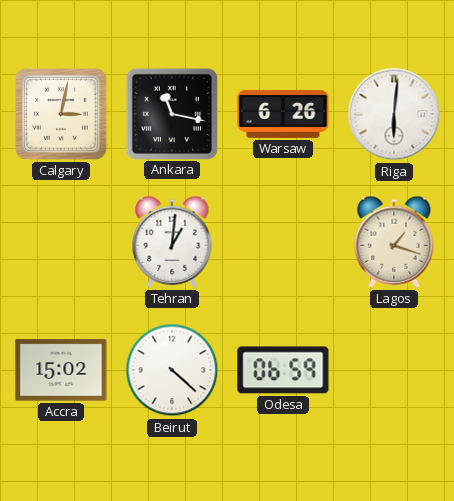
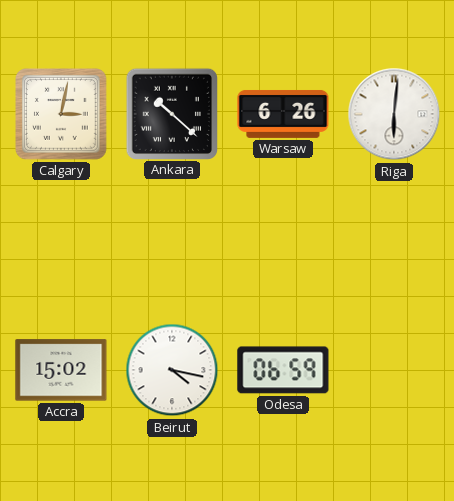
Ankara: 11:17 -> 10:22 (171, 113)
Tehran: 1:01 -> none (172, 242)
Lagos: 1:18 -> none (394, 242)
Beirut: 4:22 -> 4:17 (172, 370)
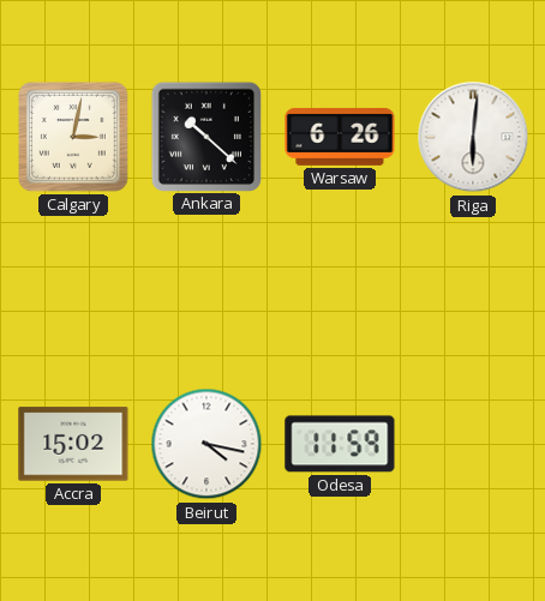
Odesa: 06:59 -> 11:59 (340, 444)
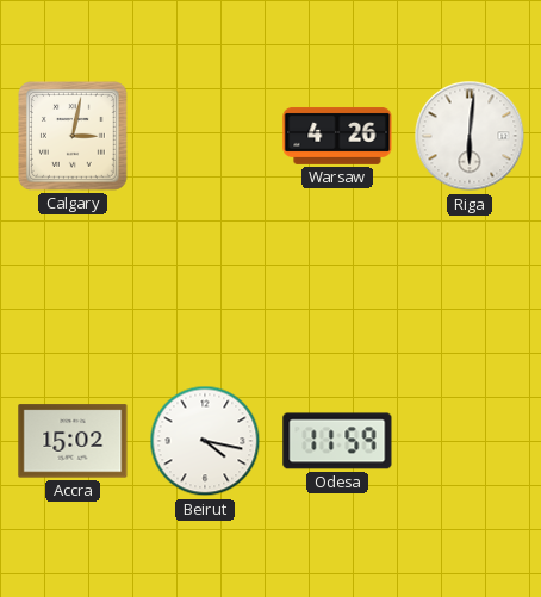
Ankara: 10:22 -> none (205, 136)
Warsaw: 6:26 -> 4:26 (337, 136)
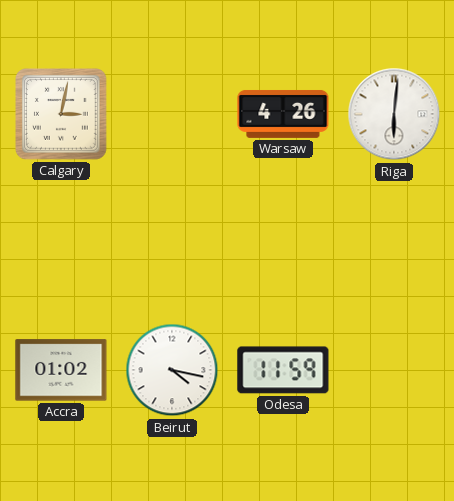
Accra: 15:02 -> 01:02 (61, 370)
